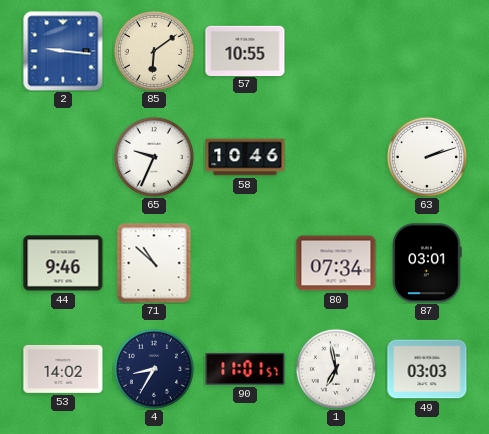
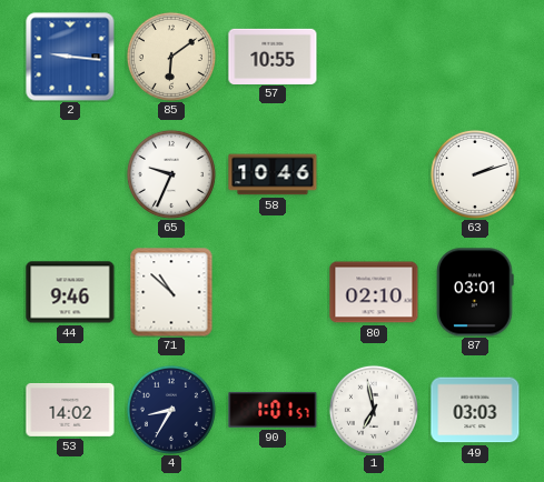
80: 07:34 -> 02:10 (374, 292)
90: 11:01 -> 1:01 (273, 410)
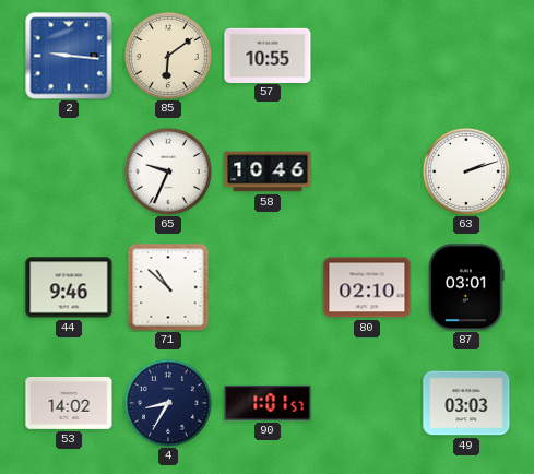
1: 6:58 -> none (374, 410)
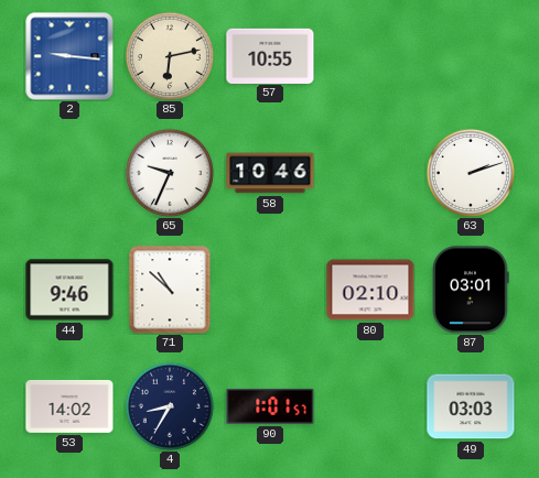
85: 6:09 -> 6:13 (170, 56)
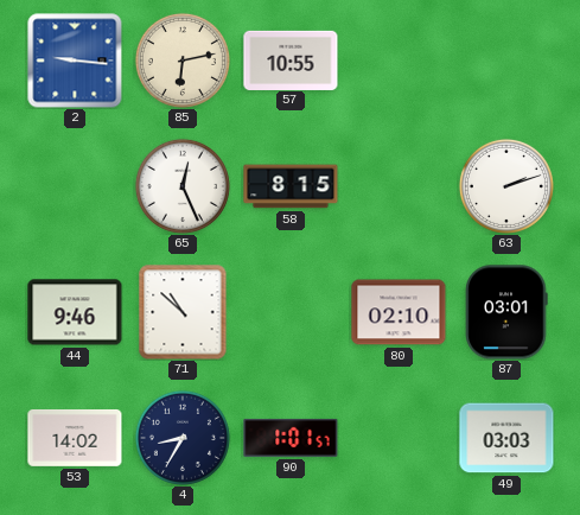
65: 9:34 -> 12:26 (183, 186)
58: 10:46 -> 8:15 (291, 186)
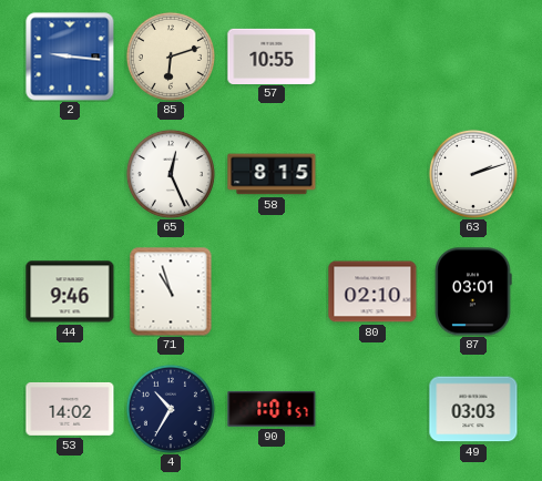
85: 6:13 -> 6:12 (171, 57)
71: 10:52 -> 10:57 (171, 291)
4: 8:35 -> 10:35 (171, 409)
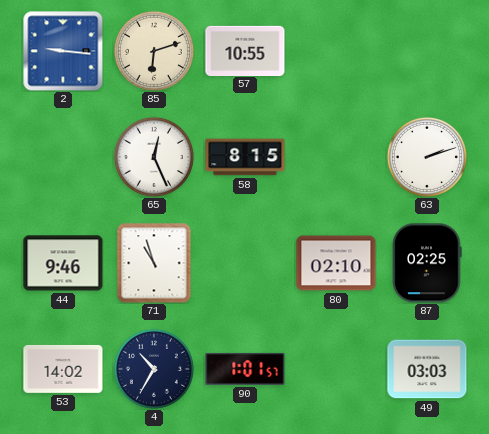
87: 03:01 -> 02:25 (427, 263)
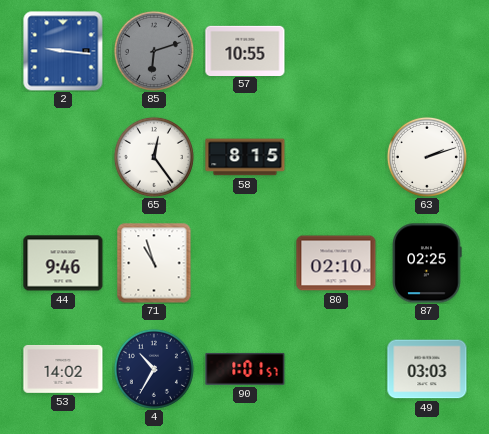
85 dial: cream -> grey (154, 51)
65: 12:26 -> 12:24 (154, 157)
